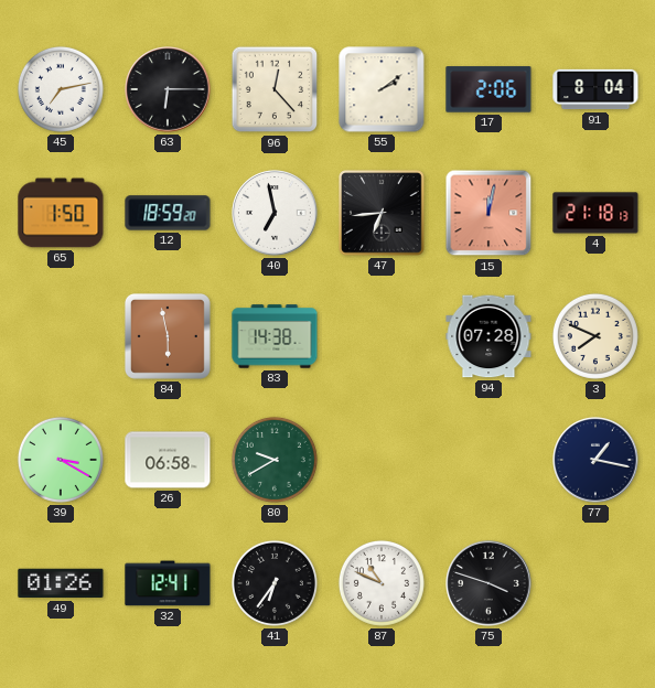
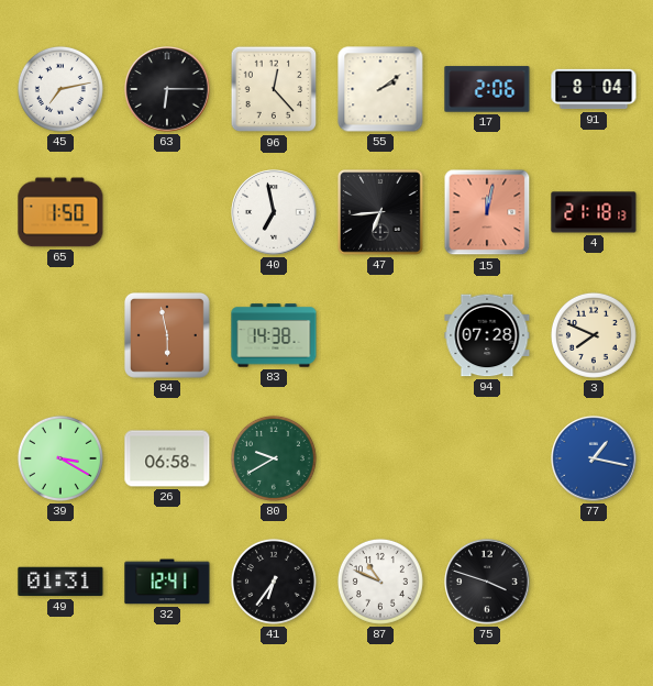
12: 18:59 -> none (168, 213)
77 dial: navy -> blue (594, 458)
49: 01:26 -> 01:31 (60, 582)
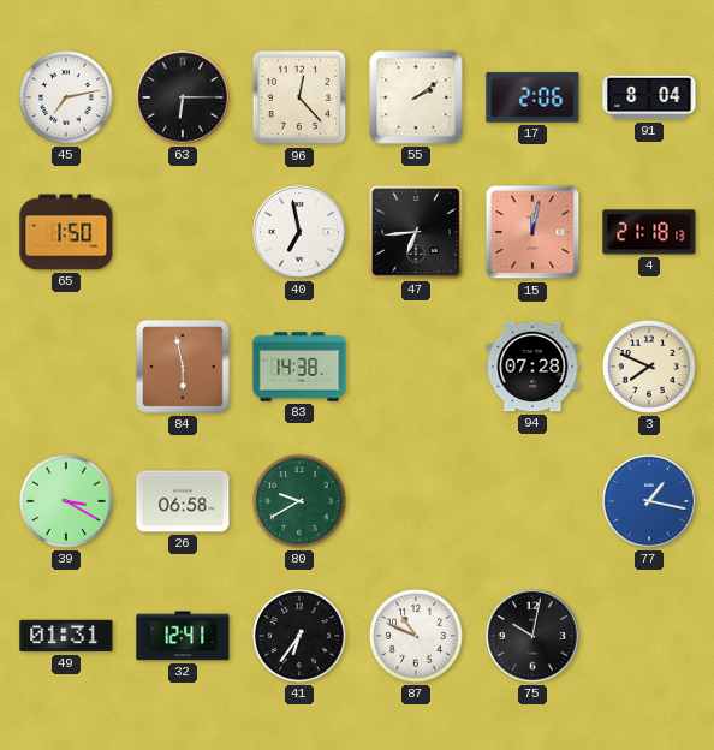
75: 3:48 -> 10:02 (532, 636)
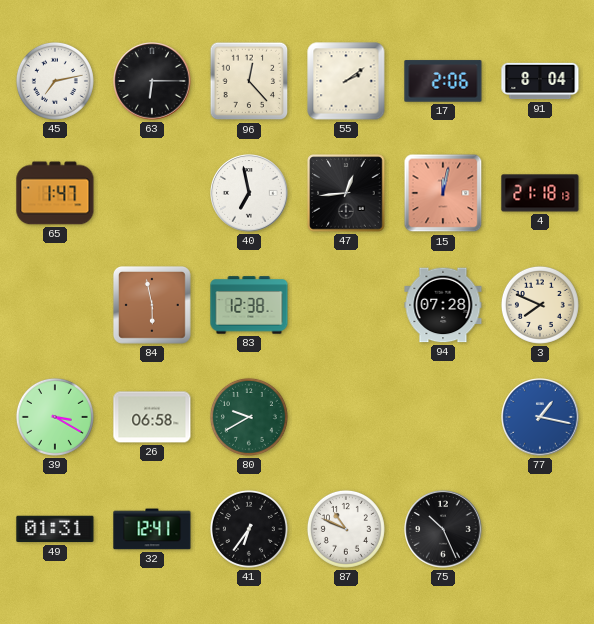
65: 1:50 -> 1:47 (55, 193)
47: 6:44 -> 12:44 (346, 193)
83: 14:38 -> 12:38 (249, 305)
75: 10:02 -> 10:26 (443, 529)
